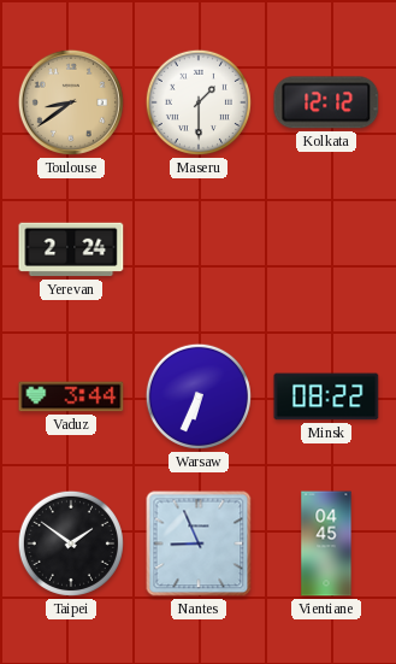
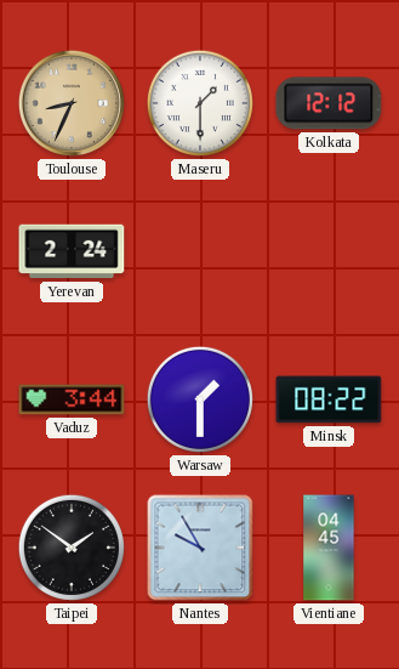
Toulouse: 8:39 -> 8:34 (72, 103)
Warsaw: 6:34 -> 1:30 (200, 399)
Nantes: 8:56 -> 9:55 (200, 548)
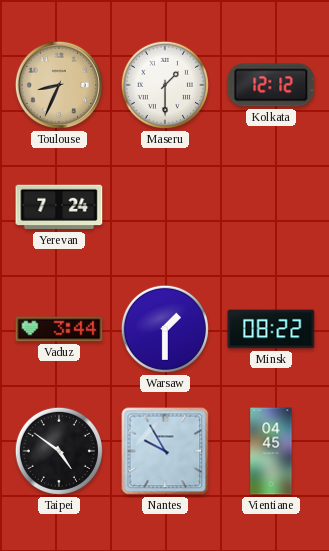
Yerevan: 2:24 -> 7:24 (59, 207)
Taipei: 1:51 -> 4:51 (59, 451)
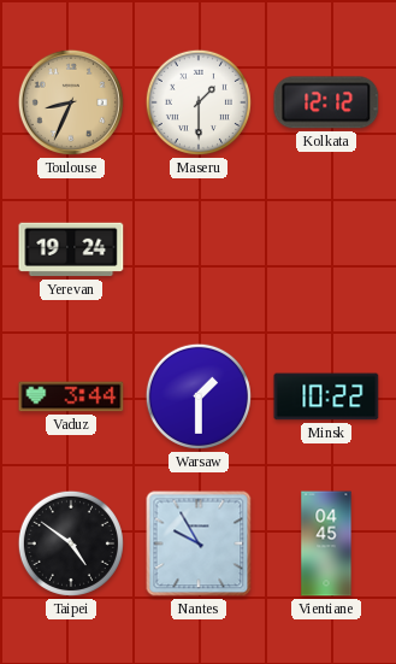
Yerevan: 7:24 -> 19:24 (71, 249)
Minsk: 08:22 -> 10:22 (326, 396)
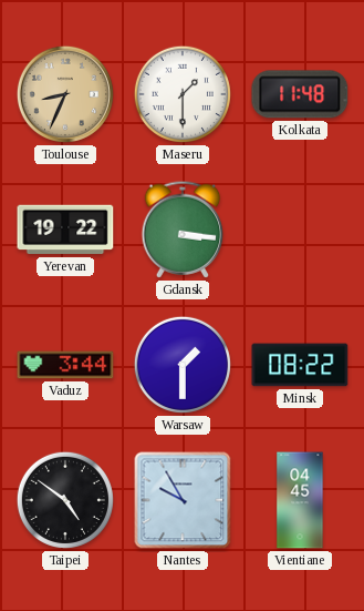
Kolkata: 12:12 -> 11:48 (300, 94)
Yerevan: 19:24 -> 19:22 (65, 230)
Gdansk: none -> 3:16 (183, 230)
Minsk: 10:22 -> 08:22 (300, 365)
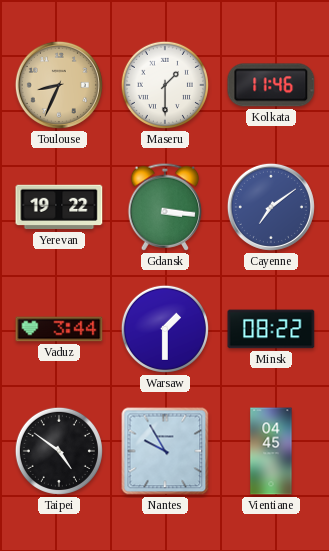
Kolkata: 11:48 -> 11:46 (271, 85)
Cayenne: none -> 7:09 (271, 207)
